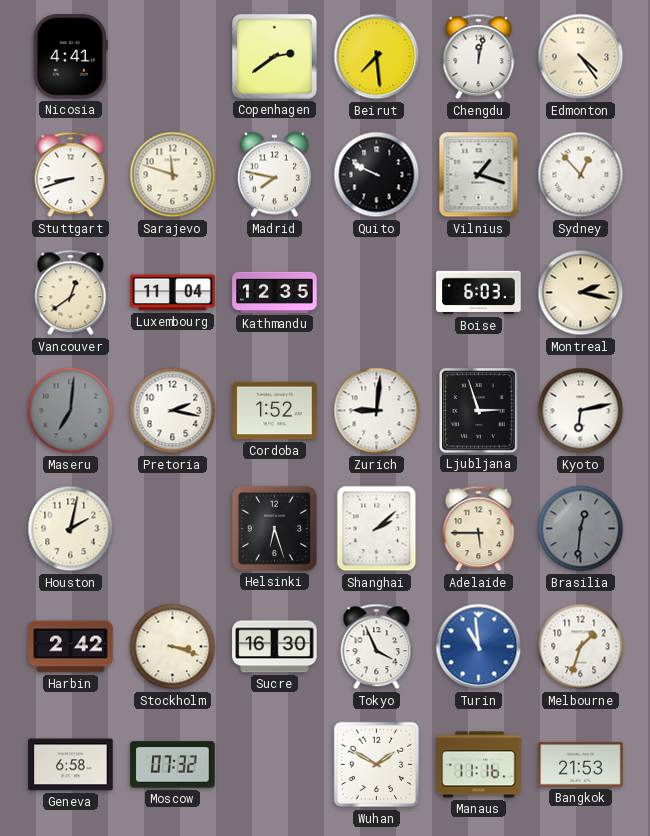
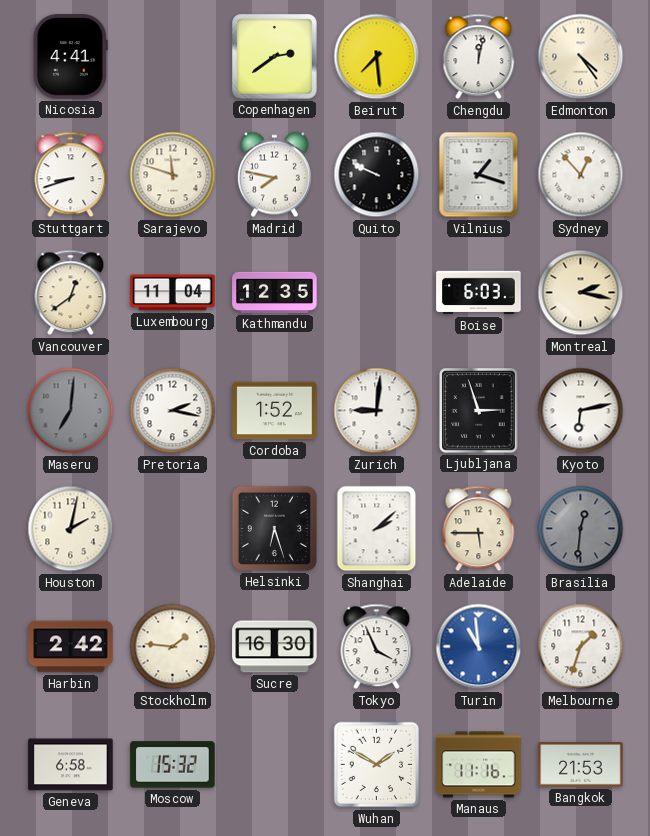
Stockholm: 3:18 -> 1:46 (173, 647)
Moscow: 07:32 -> 15:32 (173, 765)
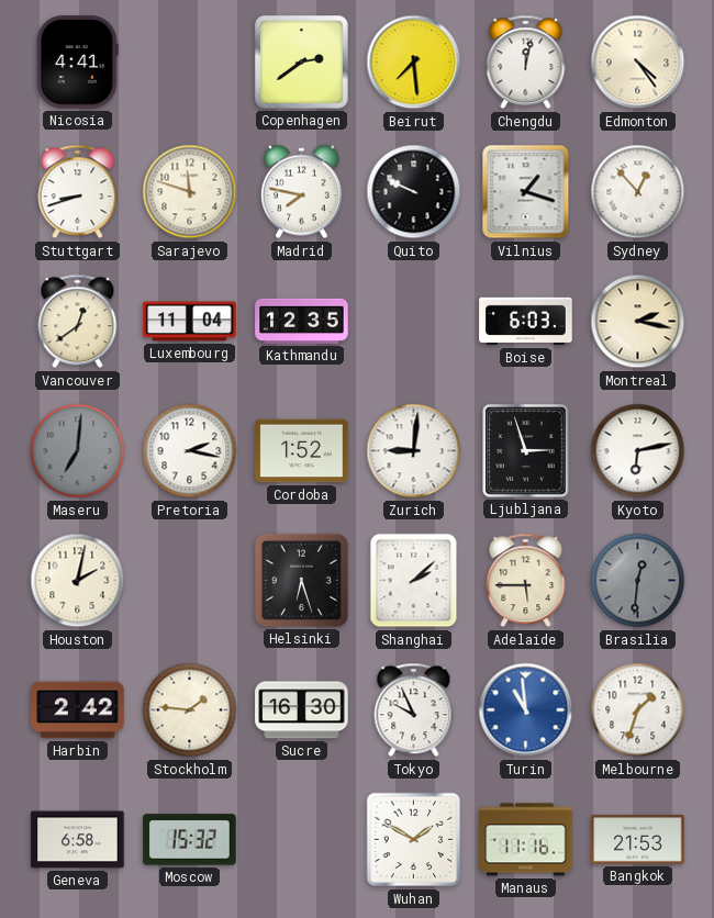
Tokyo: 3:56 -> 9:56 (414, 710)
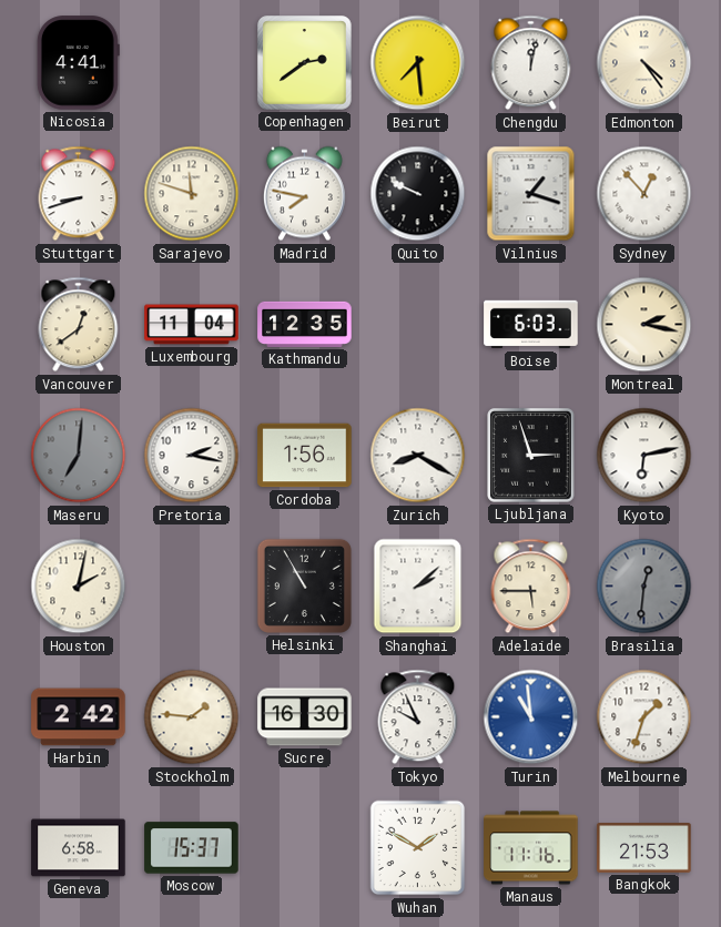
Cordoba: 1:52 -> 1:56 (305, 456)
Zurich: 9:01 -> 8:20 (418, 456)
Helsinki: 6:27 -> 10:55 (304, 585)
Moscow: 15:32 -> 15:37 (192, 848)
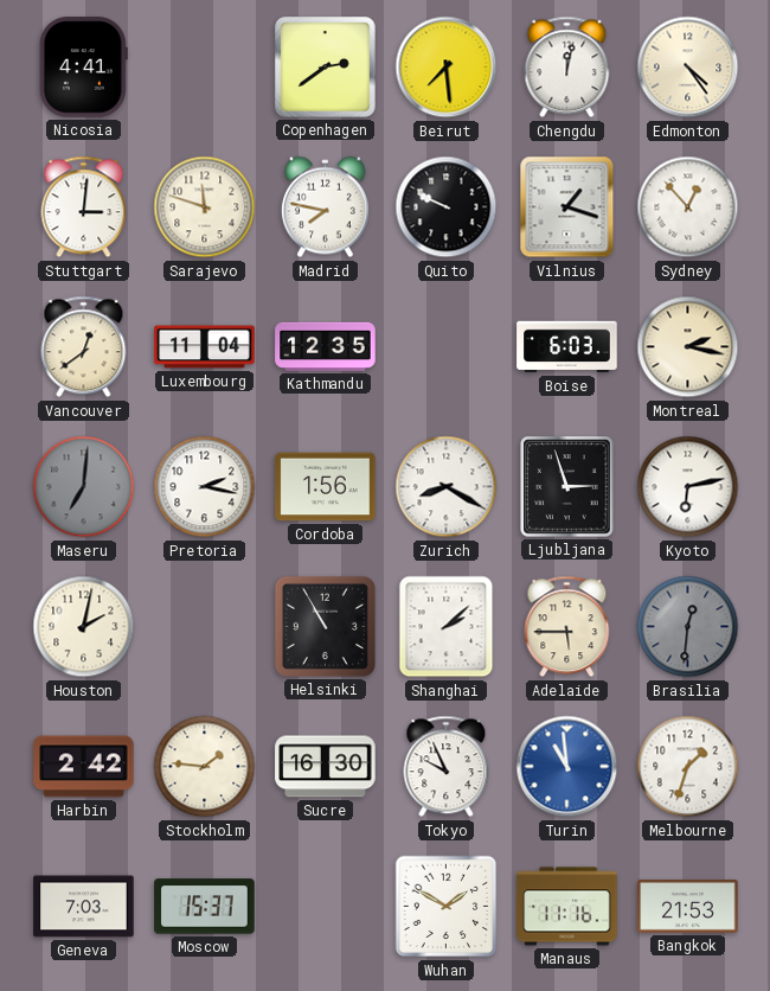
Stuttgart: 8:42 -> 3:01 (84, 207)
Geneva: 6:58 -> 7:03 (84, 907)
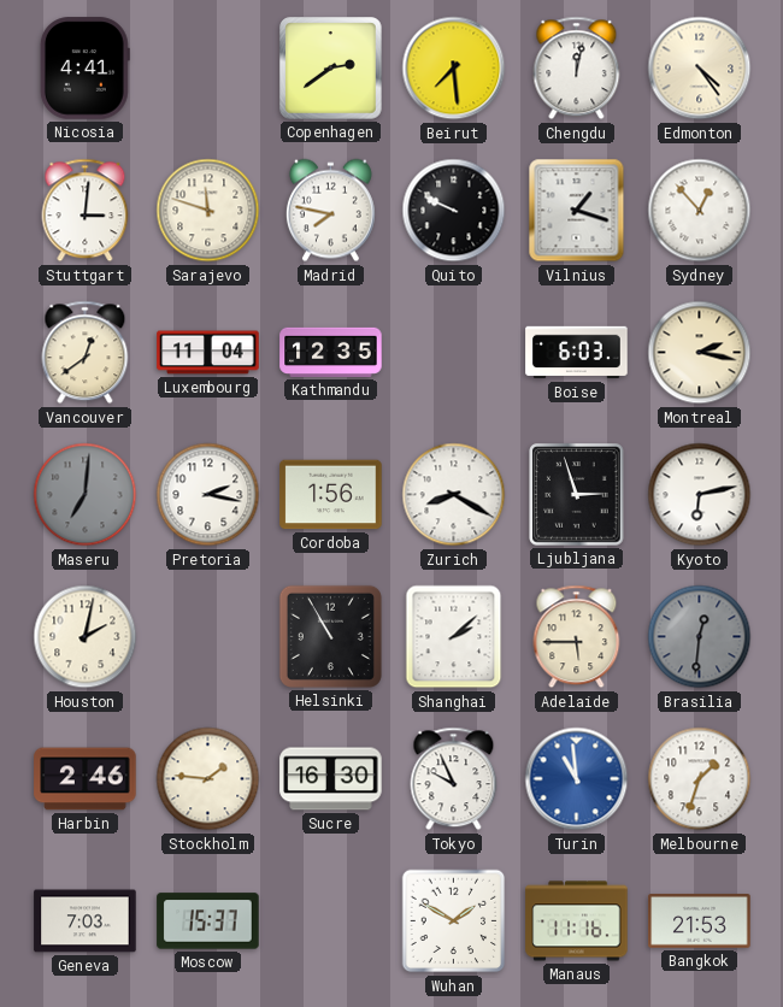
Harbin: 2:42 -> 2:46 (86, 779)
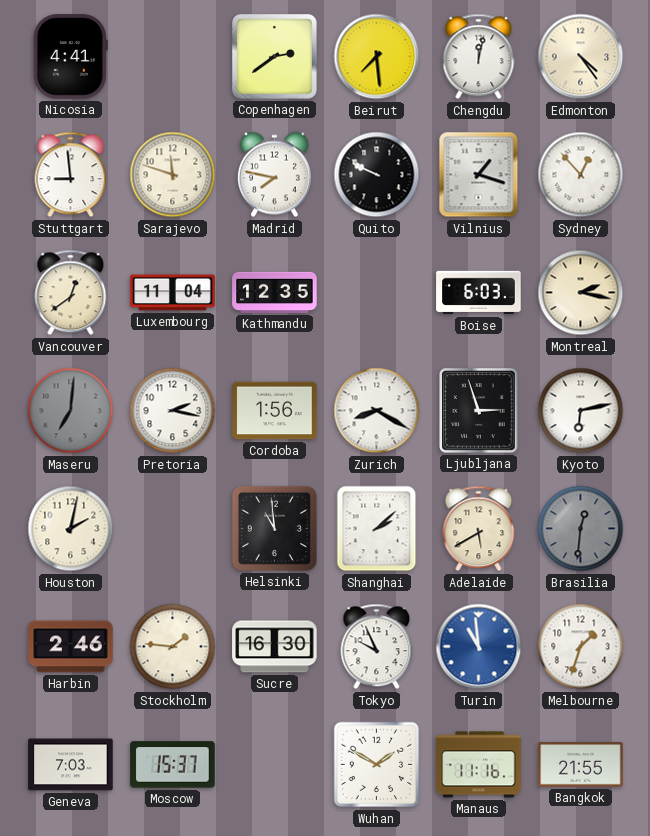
Stuttgart: 3:01 -> 8:59 (71, 175)
Helsinki: 10:55 -> 10:59 (274, 528)
Adelaide: 5:45 -> 5:40 (479, 529)
Bangkok: 21:53 -> 21:55 (581, 765)
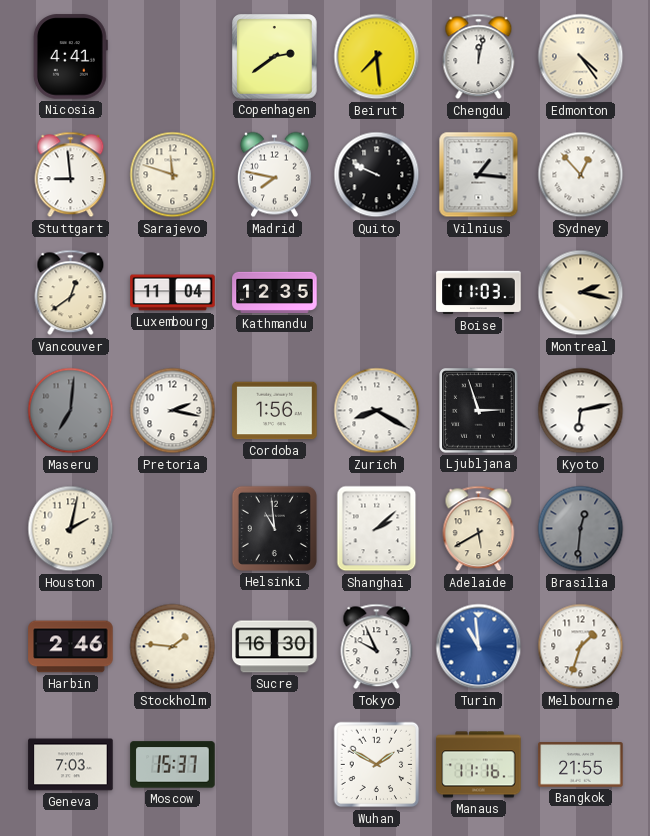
Vilnius: 1:18 -> 1:16 (479, 175)
Boise: 6:03 -> 11:03 (479, 293)
